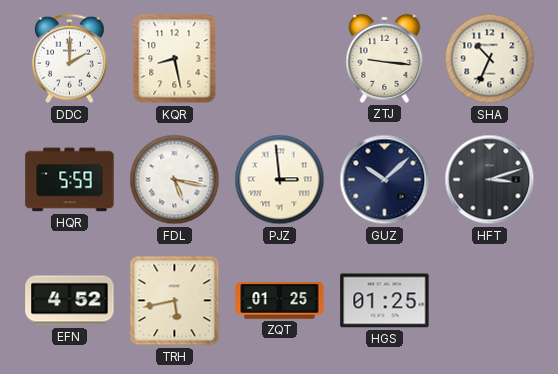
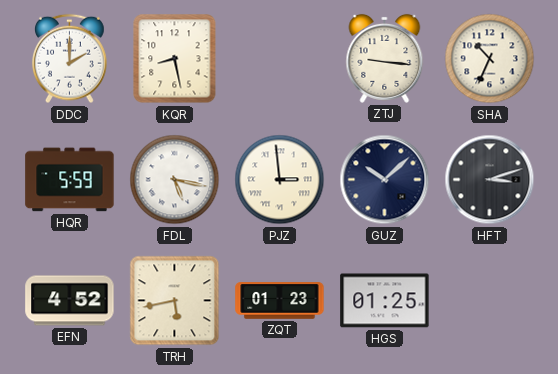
ZQT: 01:25 -> 01:23 (280, 301)
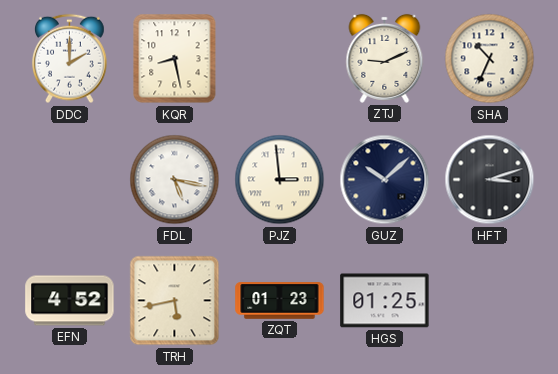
ZTJ: 9:16 -> 9:11 (385, 58)
HQR: 5:59 -> none (70, 180)
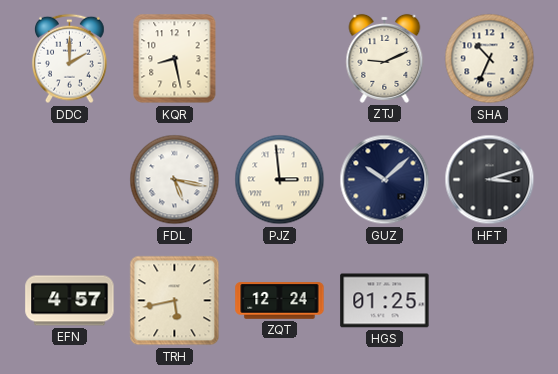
EFN: 4:52 -> 4:57 (70, 301)
ZQT: 01:23 -> 12:24 (280, 301)
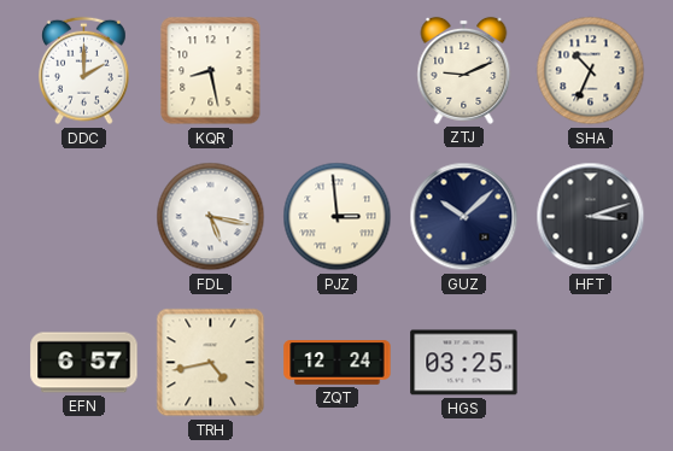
EFN: 4:57 -> 6:57 (84, 363)
TRH: 5:43 -> 4:43 (211, 363)
HGS: 01:25 -> 03:25 (464, 363)
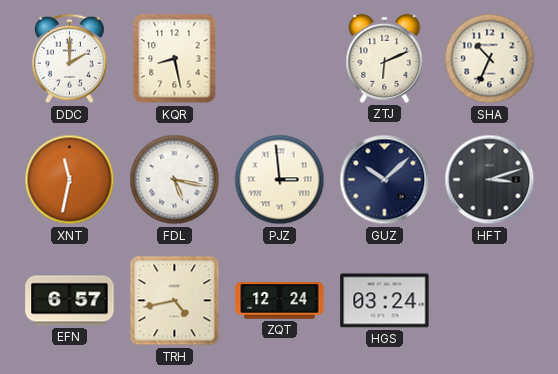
ZTJ: 9:11 -> 6:11 (385, 58)
XNT: none -> 11:32 (70, 180)
HGS: 03:25 -> 03:24 (385, 301)
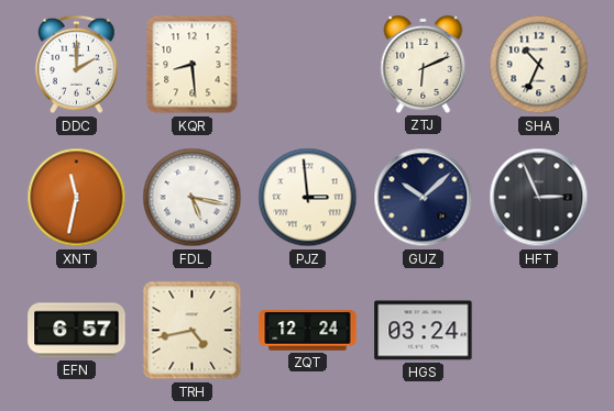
KQR: 8:28 -> 8:29 (193, 65)
HFT: 3:12 -> 2:56 (539, 198)
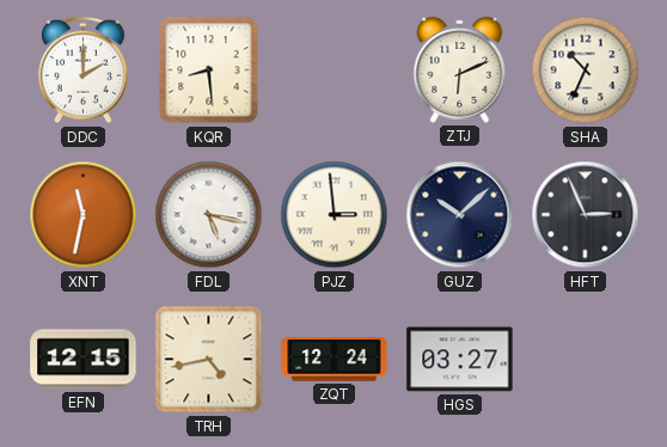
EFN: 6:57 -> 12:15 (84, 360)
HGS: 03:24 -> 03:27 (460, 360)
